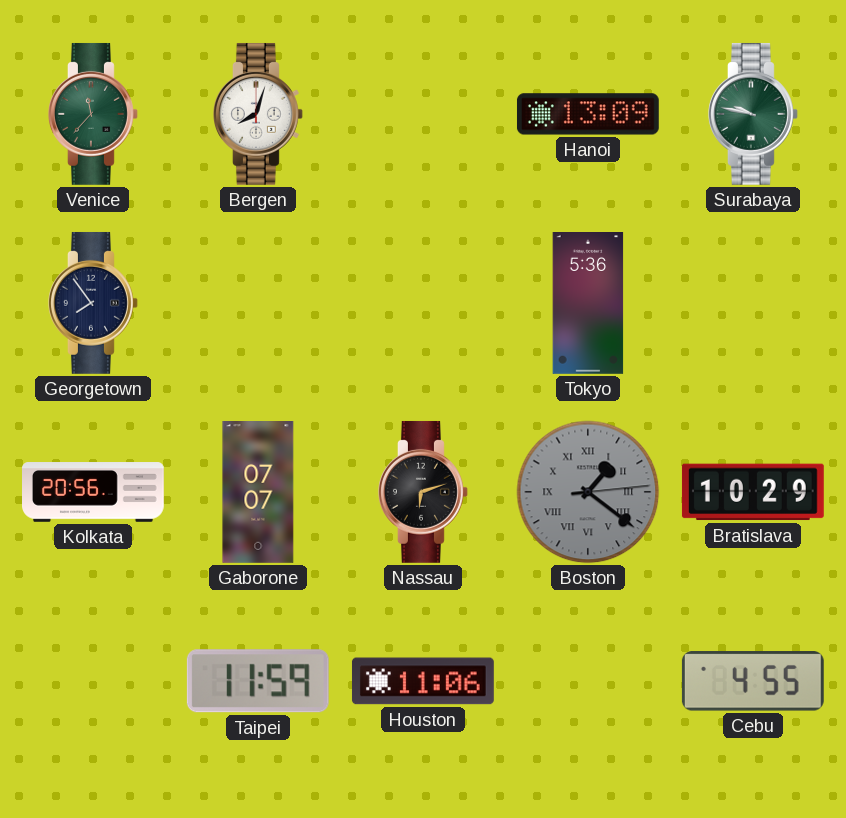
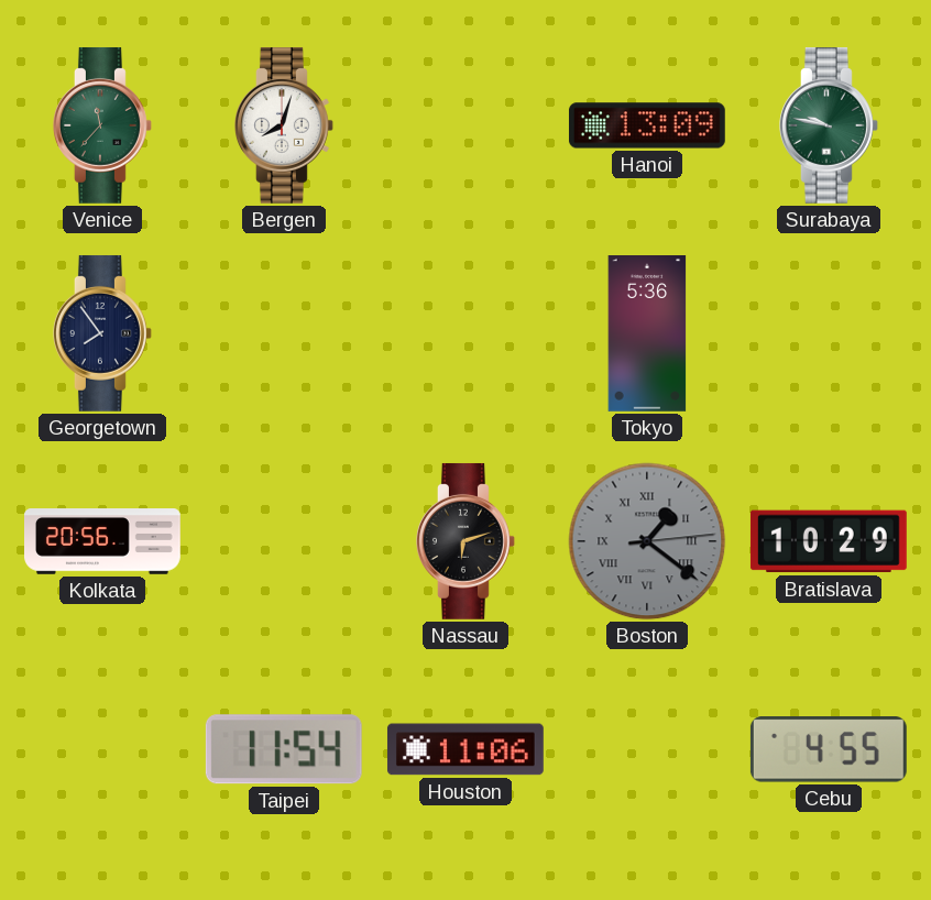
Gaborone: 07:07 -> none (258, 493)
Taipei: 11:59 -> 11:54 (284, 749)
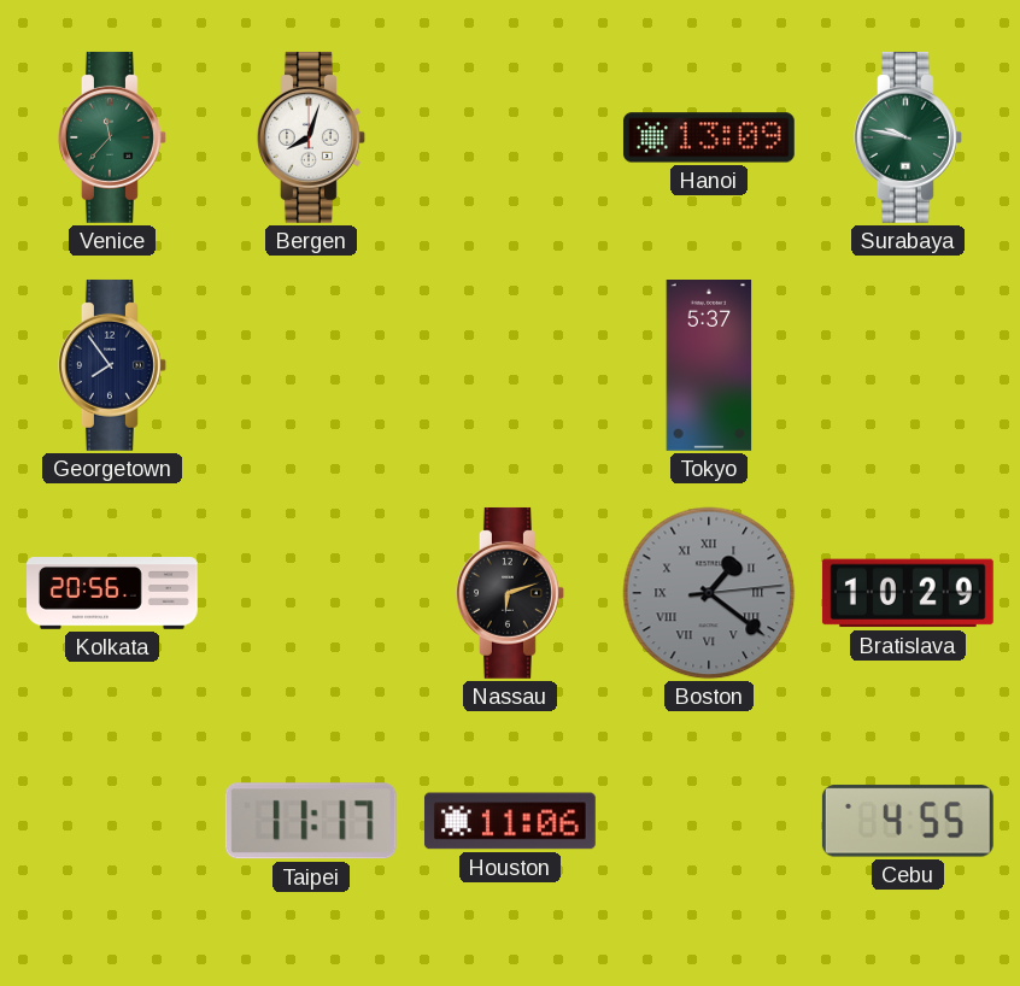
Tokyo: 5:36 -> 5:37 (709, 366)
Taipei: 11:54 -> 11:17 (311, 821)
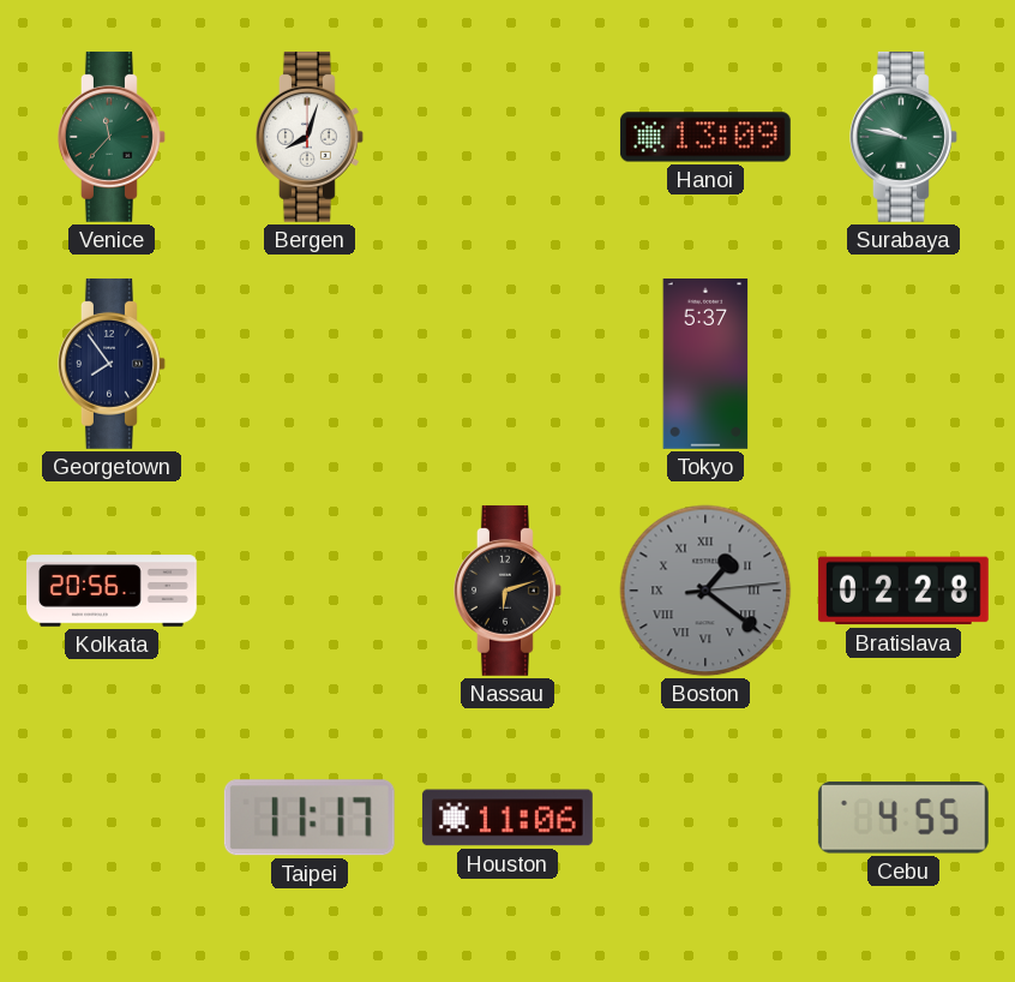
Bratislava: 10:29 -> 02:28 (903, 591)
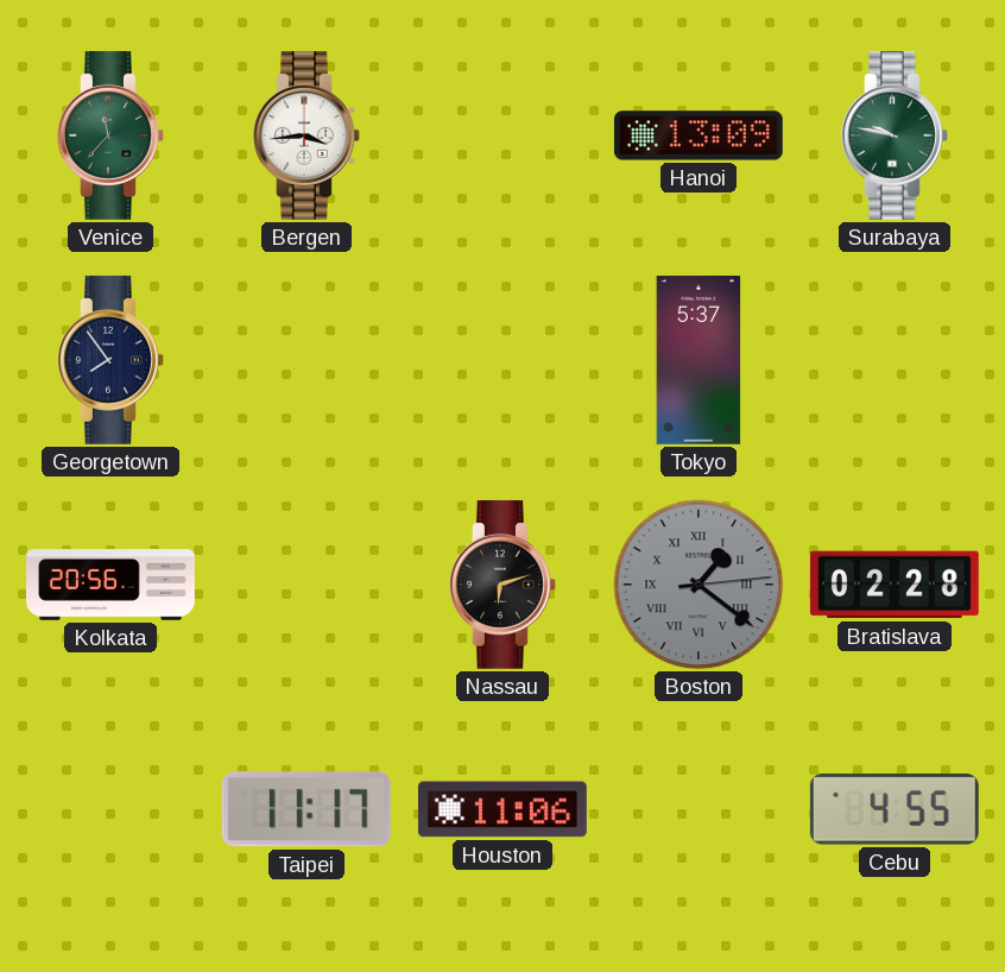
Bergen: 8:03 -> 3:44 (308, 135)
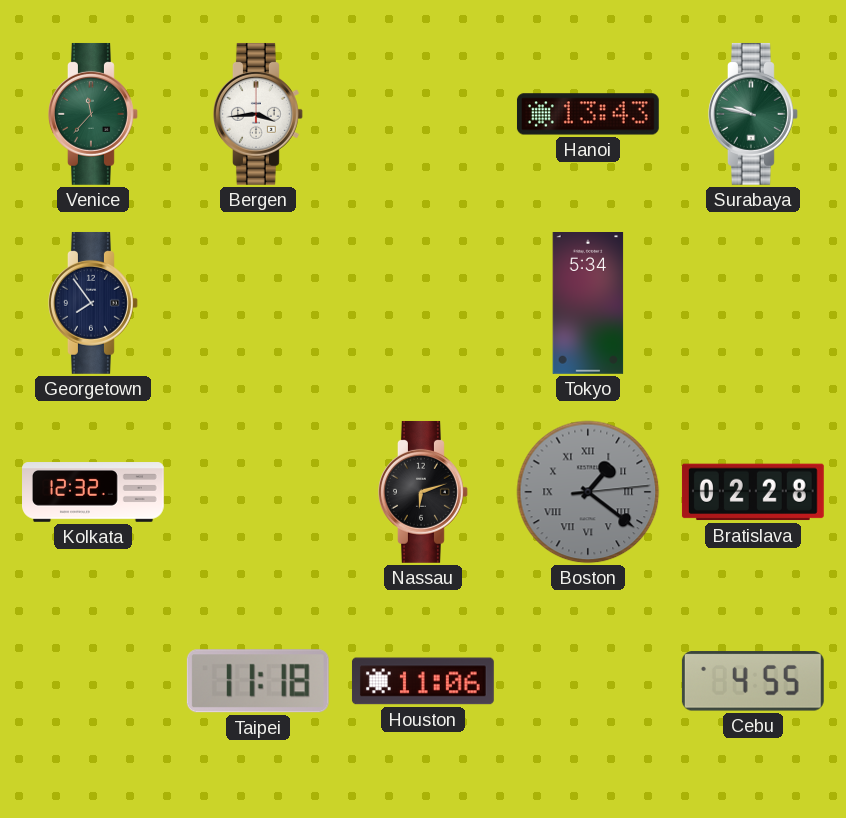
Hanoi: 13:09 -> 13:43 (588, 114)
Tokyo: 5:37 -> 5:34 (588, 304)
Kolkata: 20:56 -> 12:32 (94, 492)
Taipei: 11:17 -> 11:18 (258, 681)
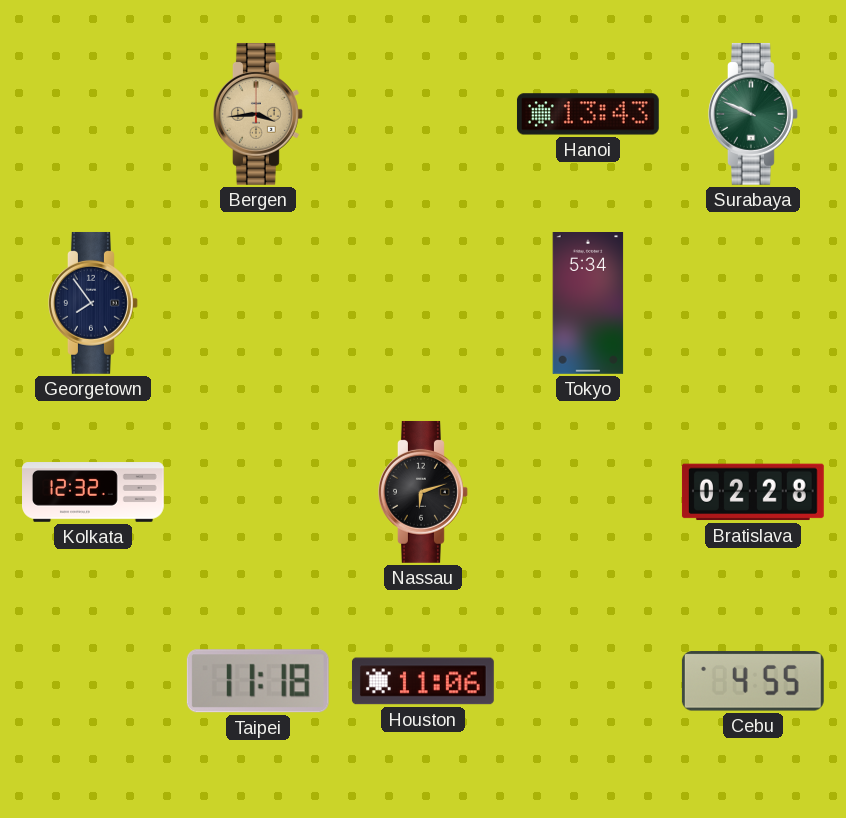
Venice: 11:37 -> none (94, 114)
Bergen dial: white -> champagne (259, 114)
Surabaya: 9:47 -> 9:49 (754, 114)
Boston: 1:21 -> none (588, 492)
